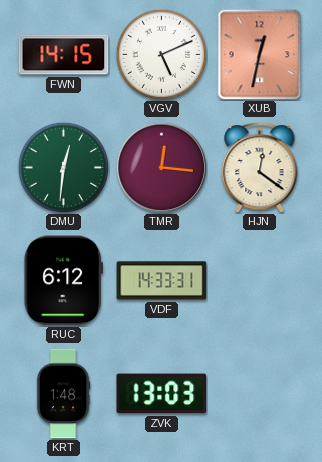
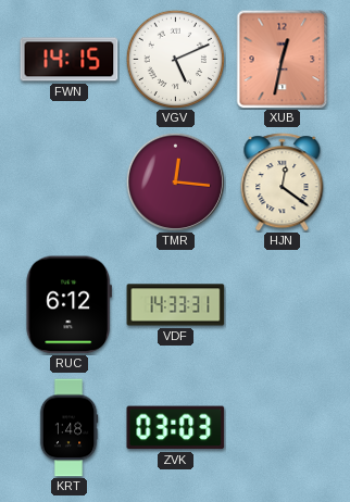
DMU: 12:31 -> none (63, 167)
ZVK: 13:03 -> 03:03 (176, 428)
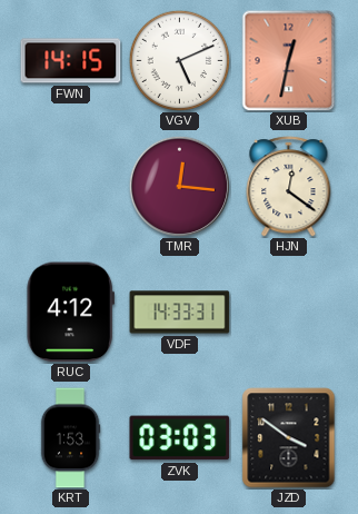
RUC: 6:12 -> 4:12 (70, 313)
KRT: 1:48 -> 1:53 (70, 438)
JZD: none -> 3:51 (289, 438)
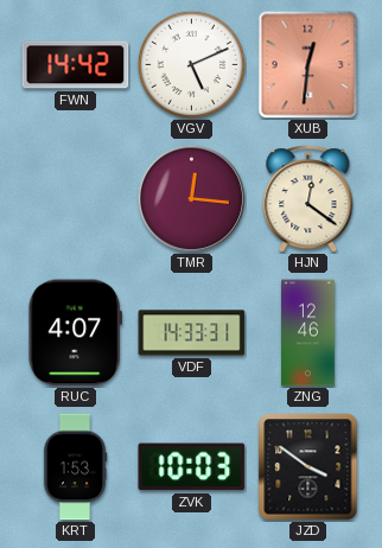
FWN: 14:15 -> 14:42 (76, 65)
XUB: 12:32 -> 12:31 (308, 65)
RUC: 4:12 -> 4:07 (75, 333)
ZNG: none -> 12:46 (308, 333)
ZVK: 03:03 -> 10:03 (192, 467)
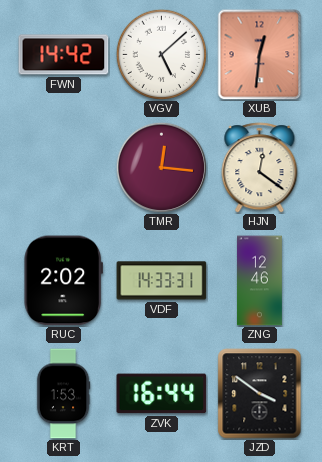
VGV: 5:11 -> 5:08 (161, 54)
RUC: 4:07 -> 2:02 (63, 281)
ZVK: 10:03 -> 16:44 (162, 394)
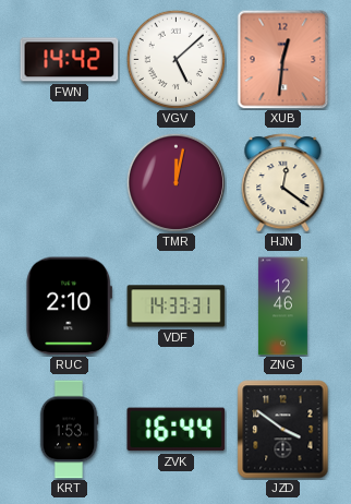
TMR: 12:16 -> 12:02 (175, 182)
RUC: 2:02 -> 2:10 (69, 307)
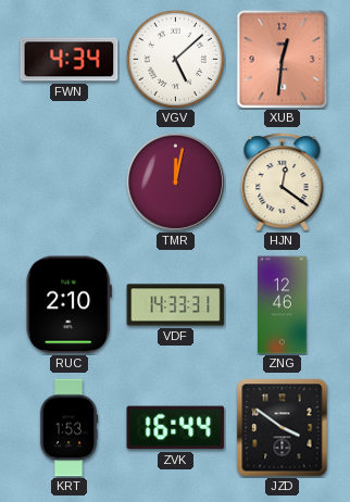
FWN: 14:42 -> 4:34 (70, 60)
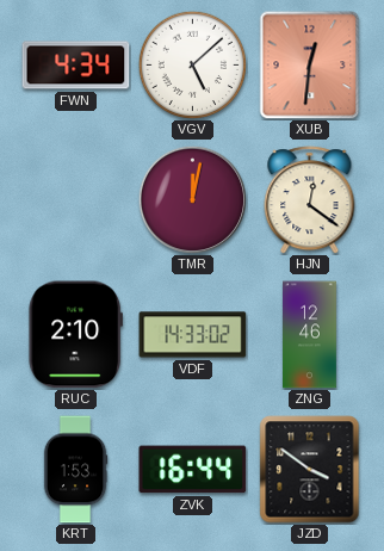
VDF: 14:33:31 -> 14:33:02 (193, 335)
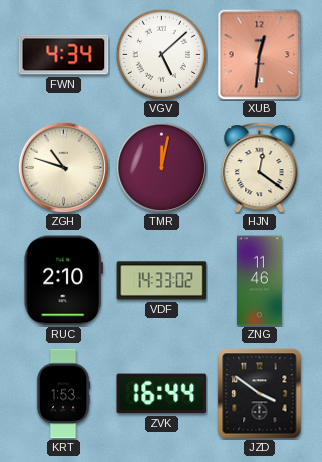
ZGH: none -> 10:48 (63, 167)
ZNG: 12:46 -> 11:46 (260, 281)
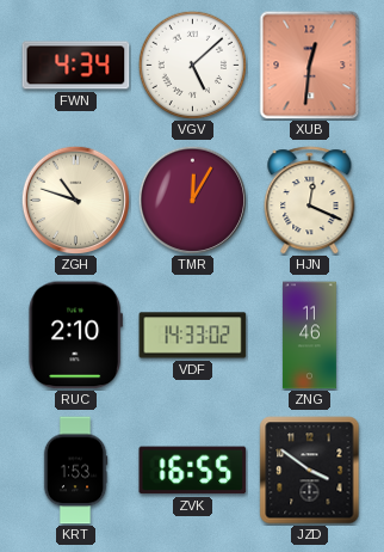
TMR: 12:02 -> 12:05 (192, 200)
HJN: 12:21 -> 12:19 (310, 201)
ZVK: 16:44 -> 16:55 (193, 471)
